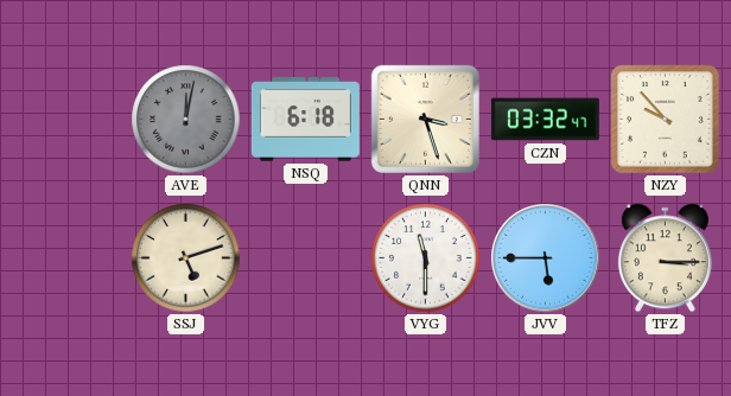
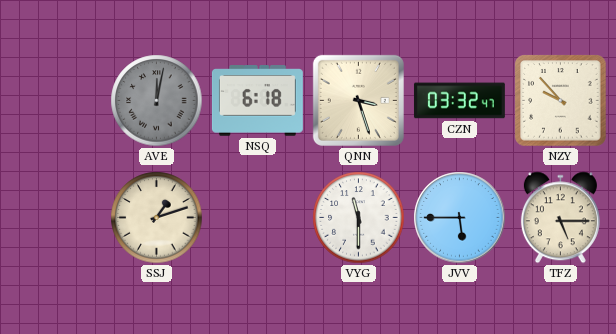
SSJ: 5:12 -> 1:12 (157, 218)
TFZ: 3:15 -> 5:15 (560, 218)
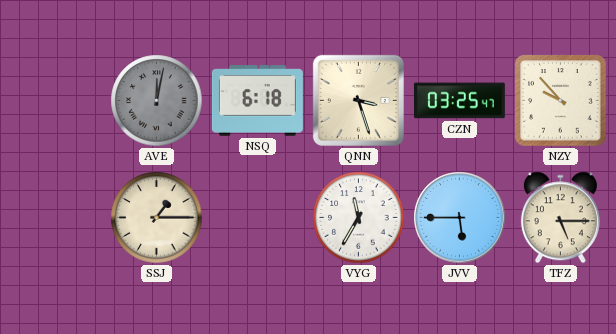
CZN: 03:32 -> 03:25 (459, 101)
SSJ: 1:12 -> 1:15 (157, 218)
VYG: 11:30 -> 11:35 (359, 218)
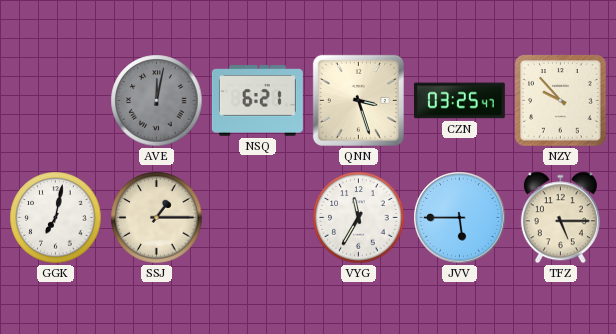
NSQ: 6:18 -> 6:21 (257, 101)
GGK: none -> 7:02 (56, 218)
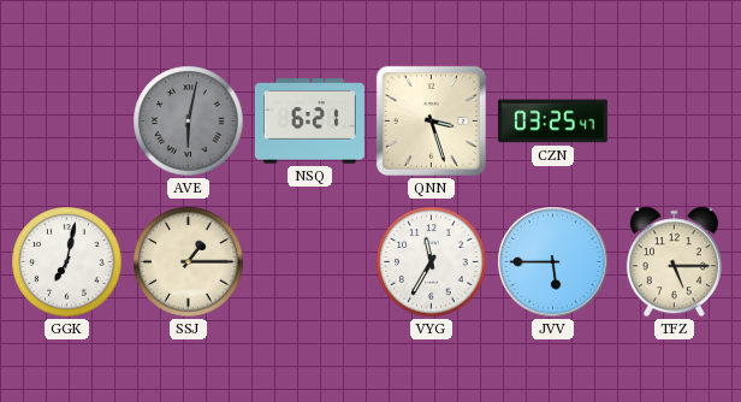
AVE: 12:02 -> 6:02 (189, 122)
NZY: 9:53 -> none (561, 101)
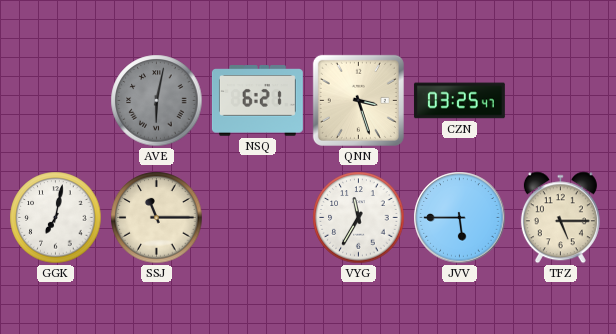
SSJ: 1:15 -> 11:15 (157, 218)
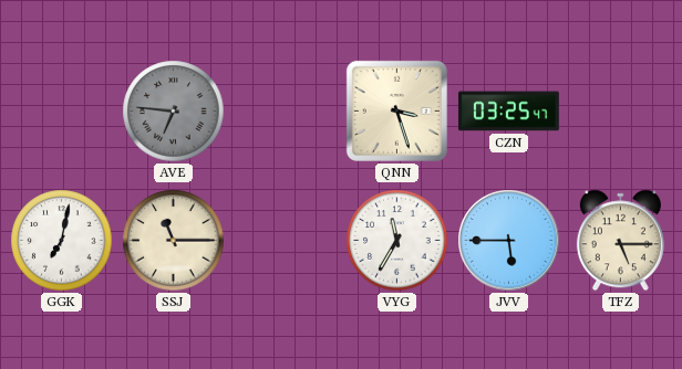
AVE: 6:02 -> 6:46 (174, 112)
NSQ: 6:21 -> none (257, 101)
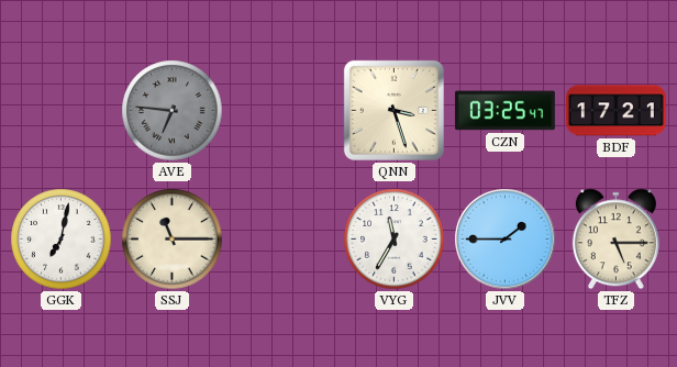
BDF: none -> 17:21 (615, 111)
JVV: 5:45 -> 1:45 (506, 240)
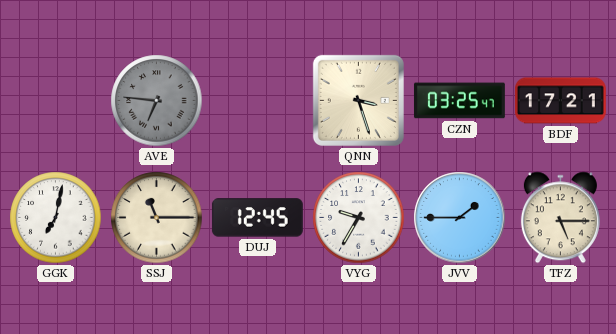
DUJ: none -> 12:45 (257, 218)
VYG: 11:35 -> 9:35 (359, 218)
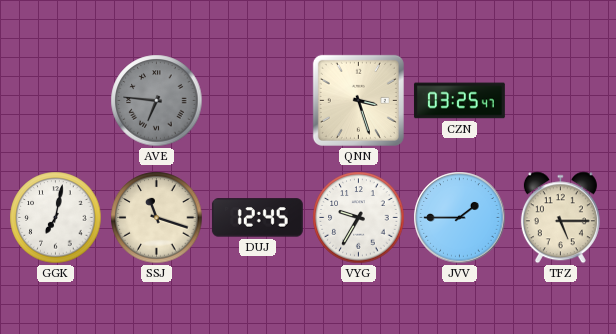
BDF: 17:21 -> none (560, 101)
SSJ: 11:15 -> 11:18 (157, 218)
